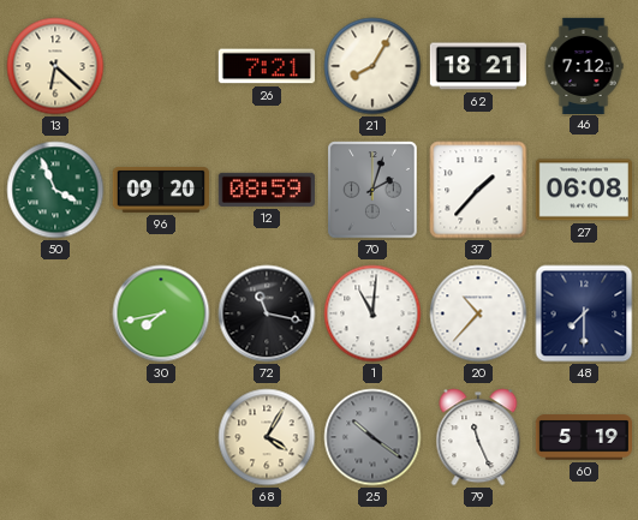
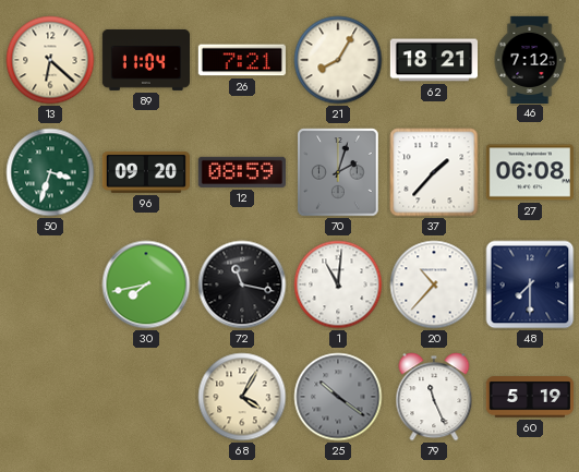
89: none -> 11:04 (145, 60)
50: 3:56 -> 3:33 (50, 172)
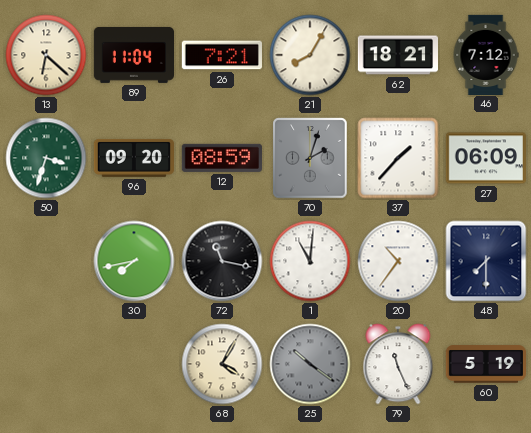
27: 06:08 -> 06:09 (486, 158)
20: 10:37 -> 10:36 (398, 261)
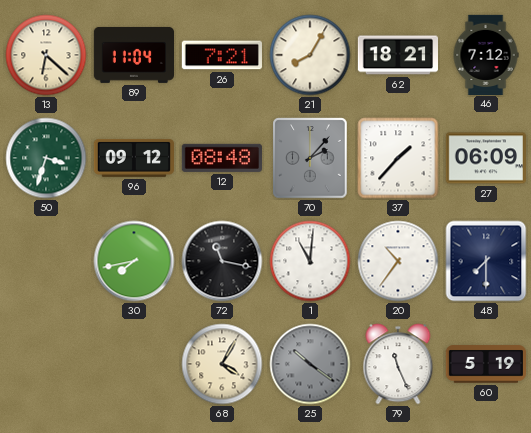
96: 09:20 -> 09:12 (133, 158)
12: 08:59 -> 08:48 (222, 158)
70: 2:03 -> 2:07 (310, 158)
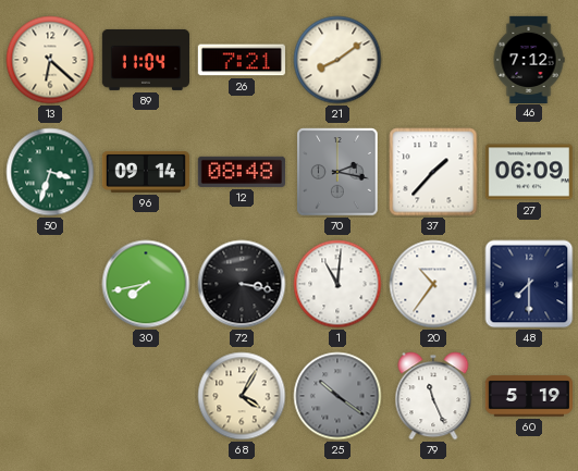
21: 8:05 -> 8:09 (337, 60)
62: 18:21 -> none (397, 55)
96: 09:12 -> 09:14 (145, 172)
70: 2:07 -> 2:17 (337, 172)
72: 11:17 -> 3:17 (242, 284)
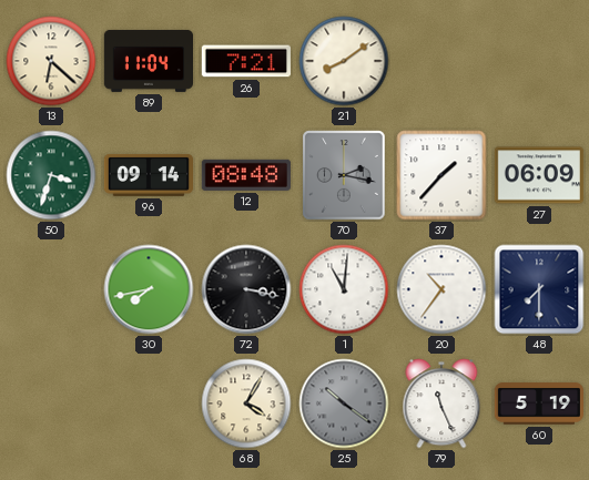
46: 7:12 -> none (529, 59)
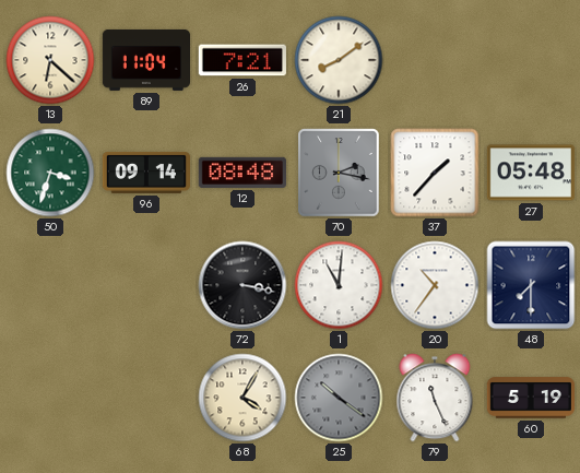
27: 06:09 -> 05:48 (531, 173)
30: 7:43 -> none (149, 289)
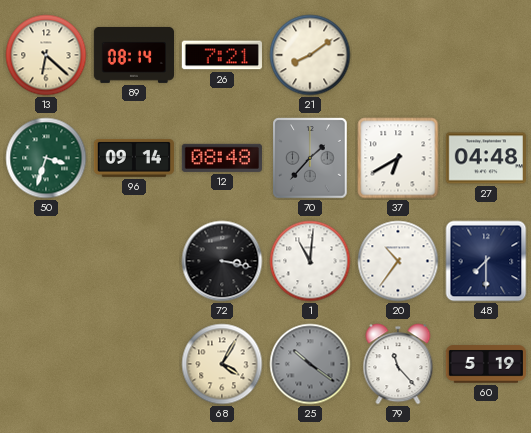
89: 11:04 -> 08:14 (133, 55)
70: 2:17 -> 1:37 (310, 158)
37: 1:37 -> 6:40 (398, 158)
27: 05:48 -> 04:48 (486, 158)
79: 11:26 -> 11:23 (398, 364)
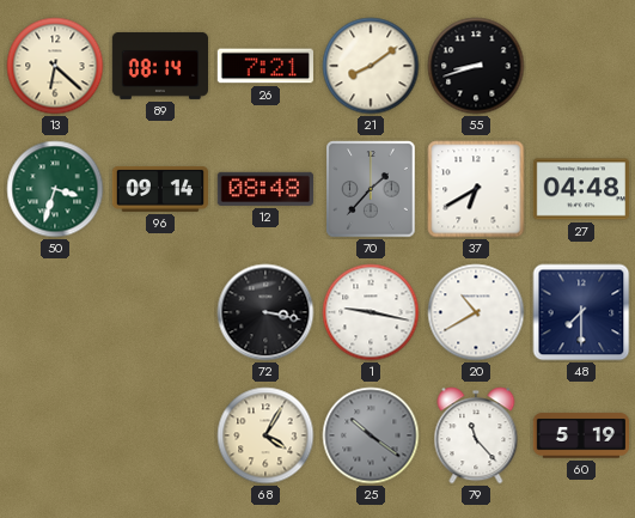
55: none -> 8:42 (476, 66)
1: 11:01 -> 9:17 (371, 312)
20: 10:36 -> 10:40 (476, 312)
